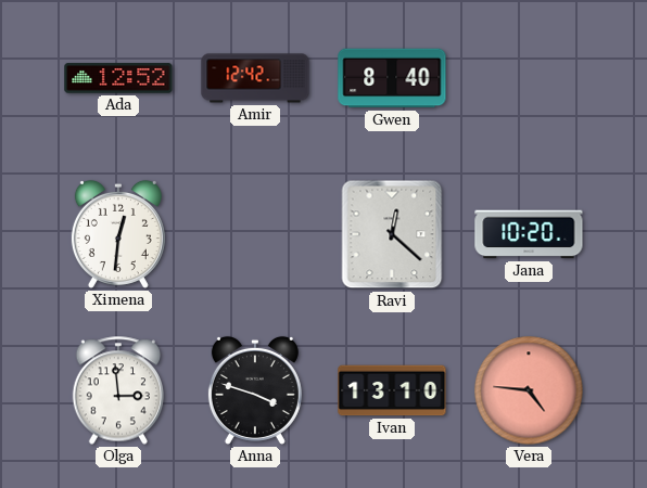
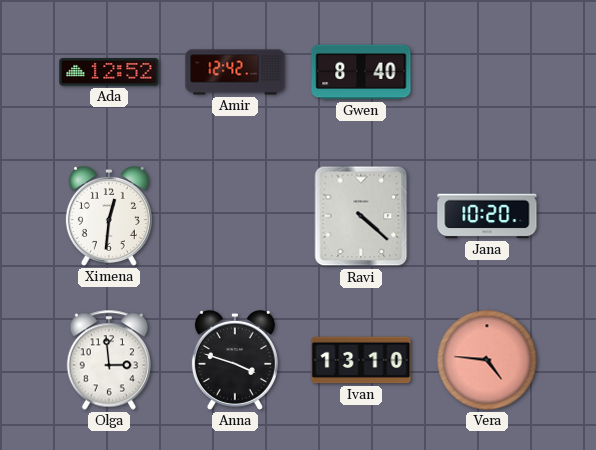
Ravi: 12:22 -> 4:22 (361, 216)
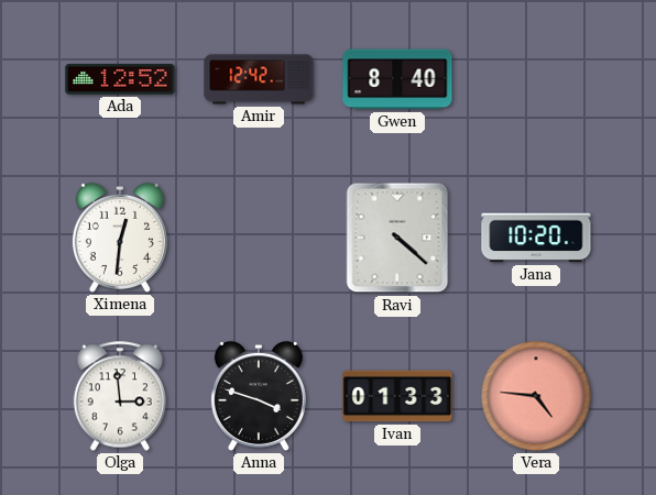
Ivan: 13:10 -> 01:33 (397, 396)
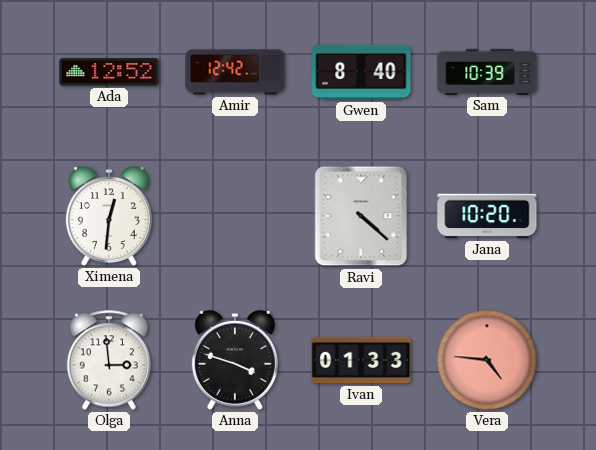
Sam: none -> 10:39 (487, 72)
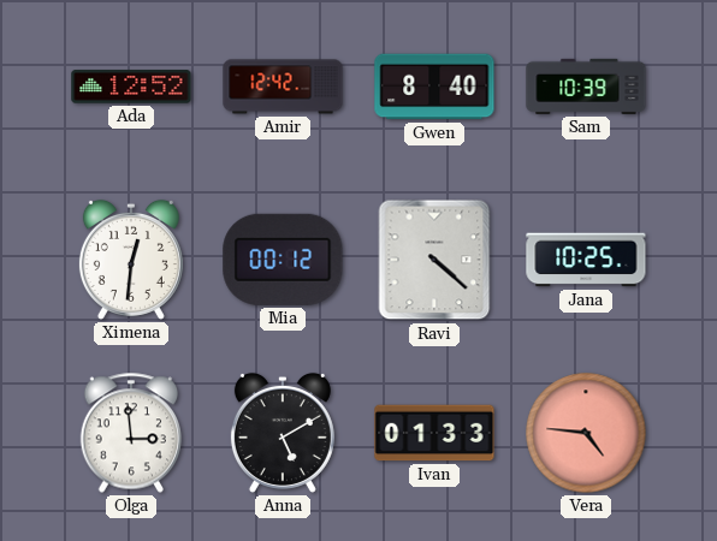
Mia: none -> 00:12 (283, 260)
Jana: 10:20 -> 10:25 (586, 260)
Anna: 3:48 -> 5:10 (283, 433)
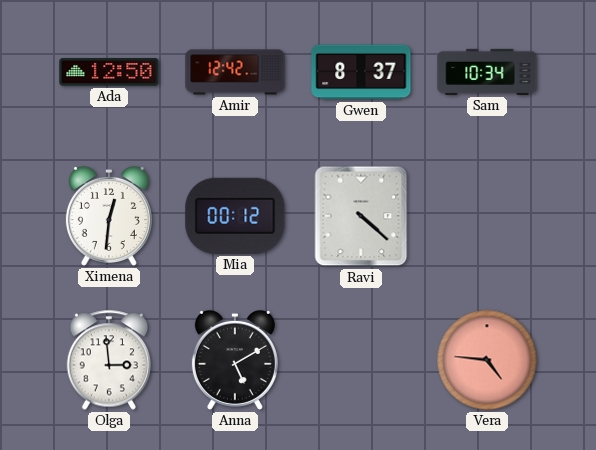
Ada: 12:52 -> 12:50 (109, 72)
Gwen: 8:40 -> 8:37 (361, 72)
Sam: 10:39 -> 10:34 (487, 72)
Jana: 10:25 -> none (586, 260)
Ivan: 01:33 -> none (434, 433)
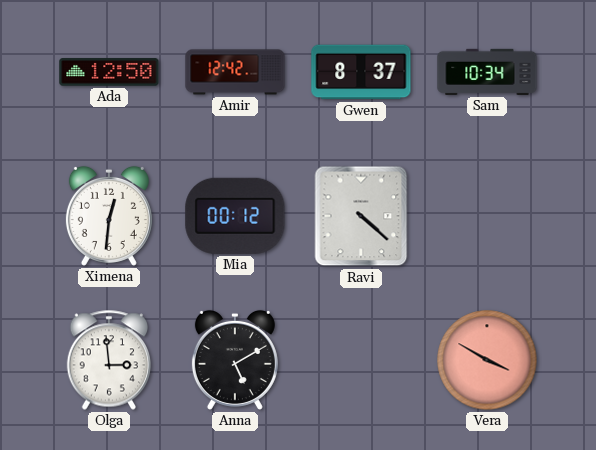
Vera: 4:46 -> 3:50 (487, 360)
